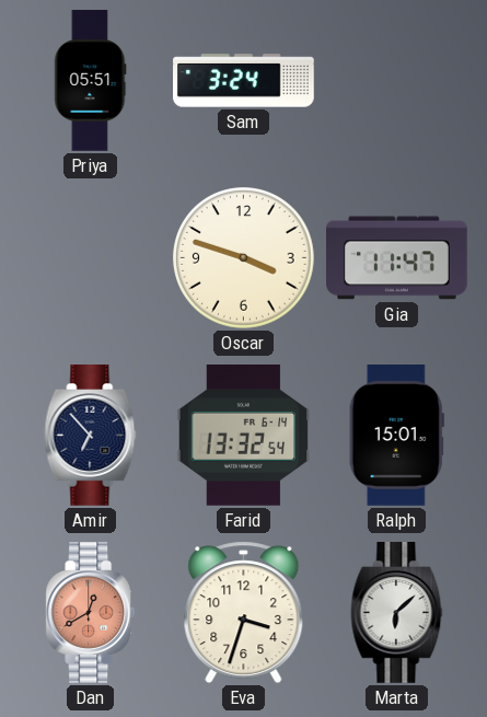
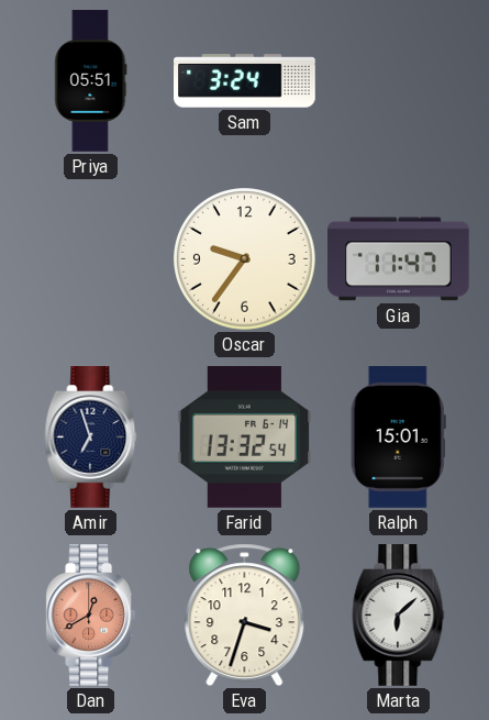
Oscar: 3:48 -> 9:36 (245, 259)
Amir: 6:53 -> 6:57 (91, 437)
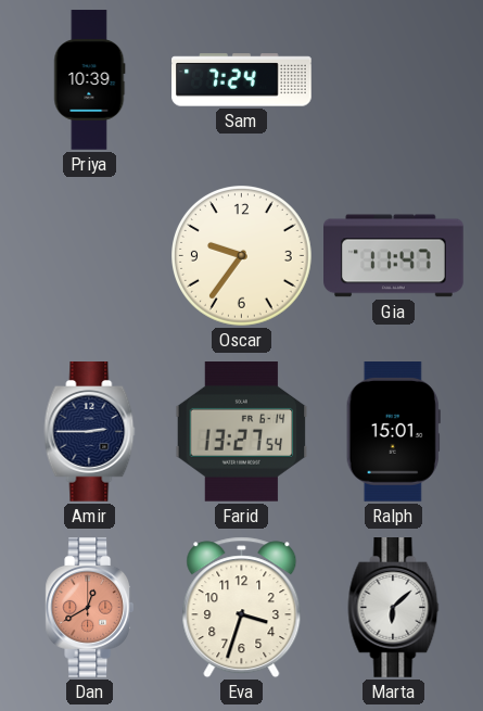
Priya: 05:51 -> 10:39 (90, 80)
Sam: 3:24 -> 7:24 (242, 80)
Amir: 6:57 -> 2:45 (90, 432)
Farid: 13:32 -> 13:27 (242, 432)
